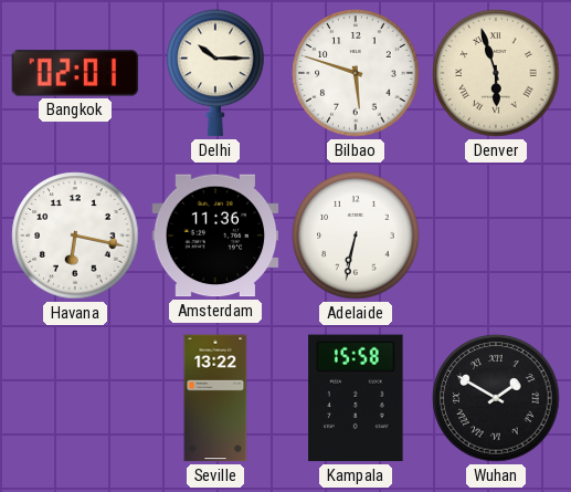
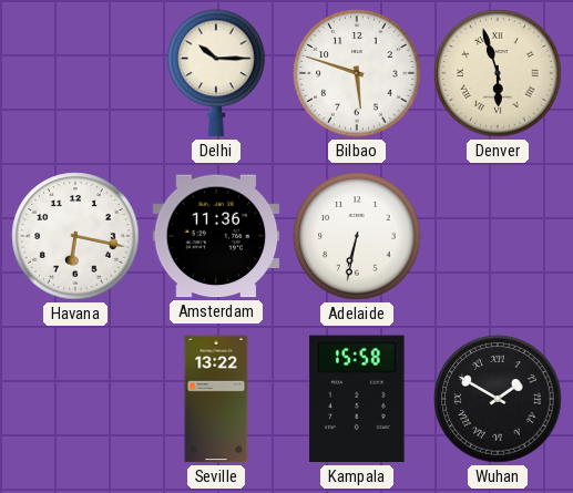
Bangkok: 02:01 -> none (75, 73)
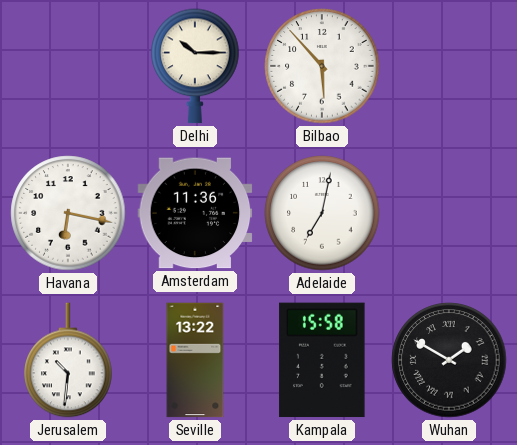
Bilbao: 5:48 -> 5:53 (322, 66)
Denver: 5:57 -> none (498, 73)
Adelaide: 6:32 -> 7:02 (322, 213)
Jerusalem: none -> 10:31 (68, 360)
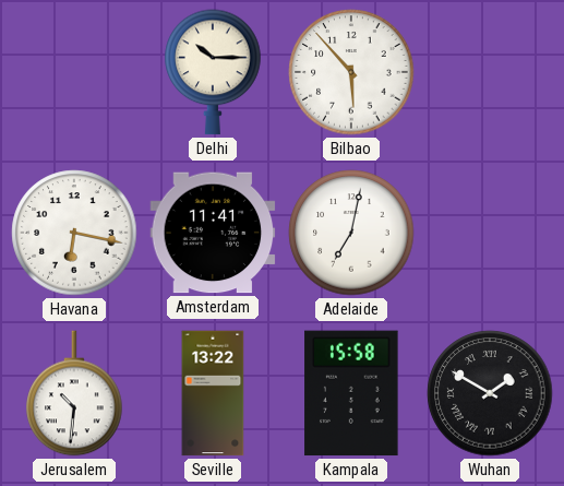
Amsterdam: 11:36 -> 11:41 (213, 233)
